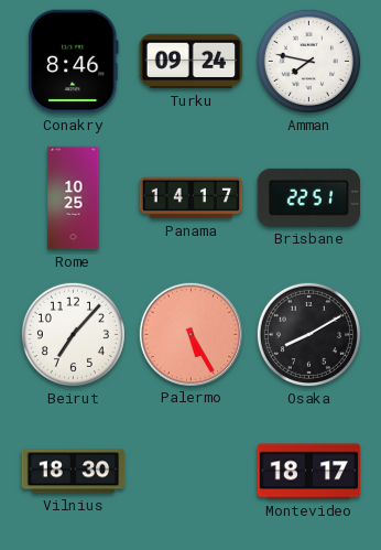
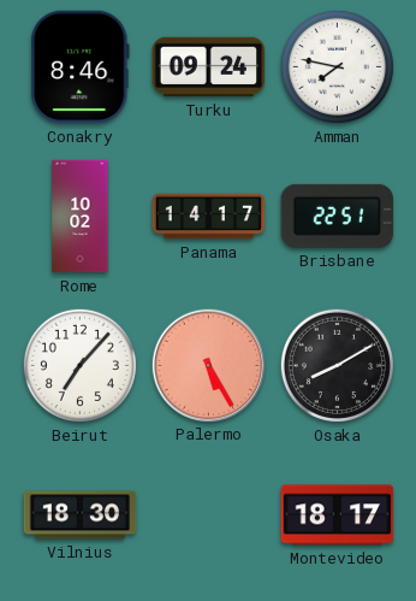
Rome: 10:25 -> 10:02 (81, 217)
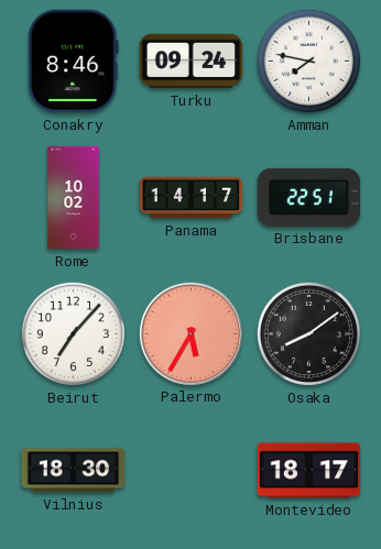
Palermo: 5:25 -> 5:35 (190, 333)
Osaka: 8:10 -> 8:09 (308, 333)
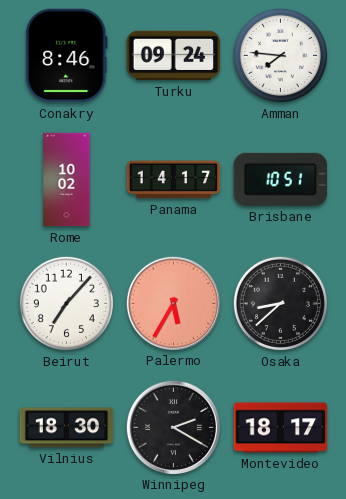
Amman: 7:47 -> 7:46 (280, 55)
Brisbane: 22:51 -> 10:51 (280, 179)
Osaka: 8:09 -> 8:38 (280, 303)
Winnipeg: none -> 2:20 (173, 427)
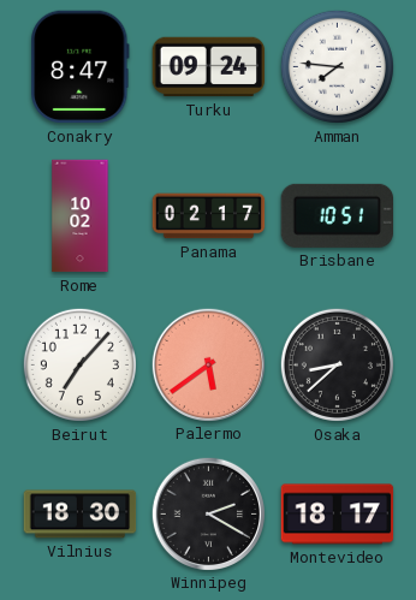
Conakry: 8:46 -> 8:47 (81, 67)
Panama: 14:17 -> 02:17 (209, 216)
Palermo: 5:35 -> 5:39 (208, 364)
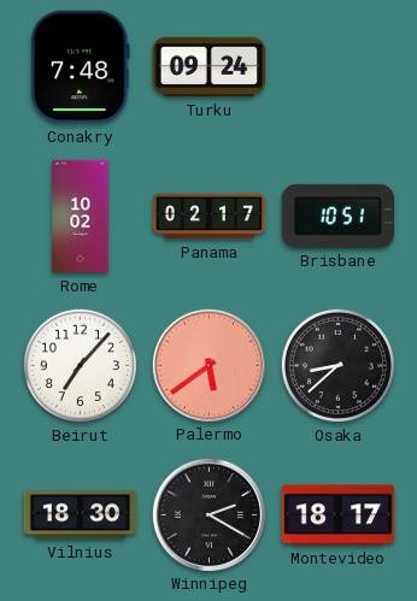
Conakry: 8:47 -> 7:48 (81, 67)
Amman: 7:46 -> none (337, 66)
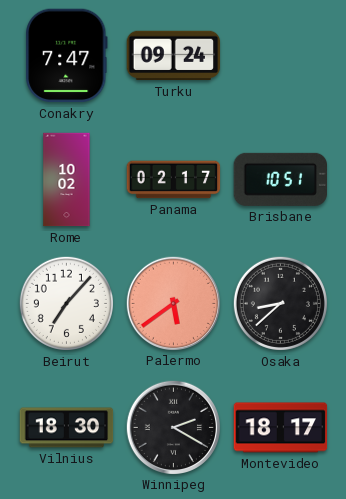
Conakry: 7:48 -> 7:47 (67, 56)
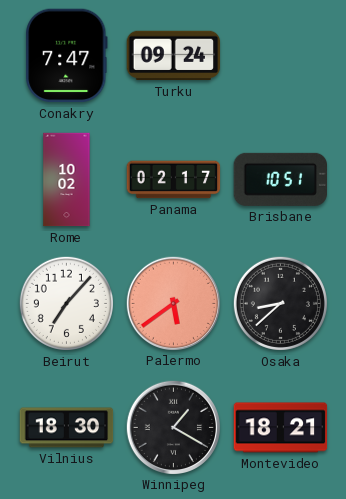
Winnipeg: 2:20 -> 1:20 (173, 427)
Montevideo: 18:17 -> 18:21 (281, 428)
